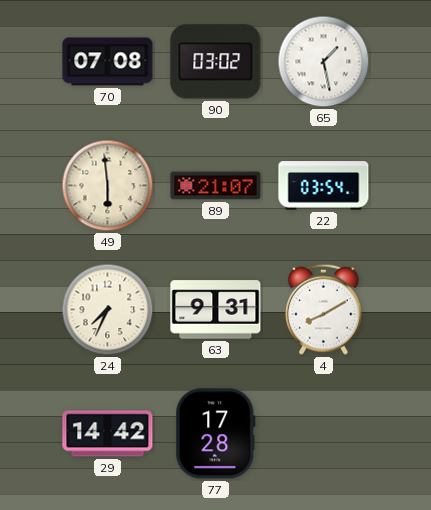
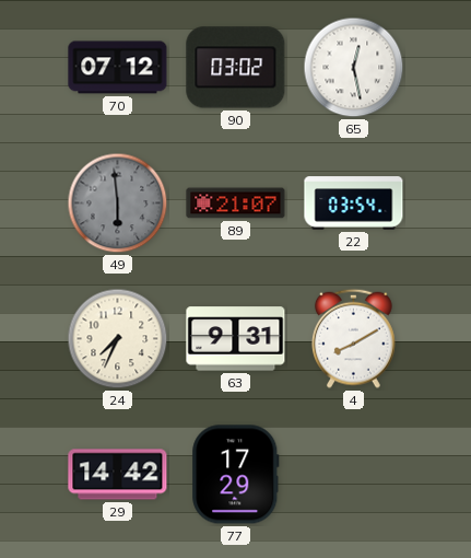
70: 07:08 -> 07:12 (118, 68)
65: 1:28 -> 12:28 (354, 68)
49 dial: cream -> grey (118, 204)
77: 17:28 -> 17:29 (236, 475)
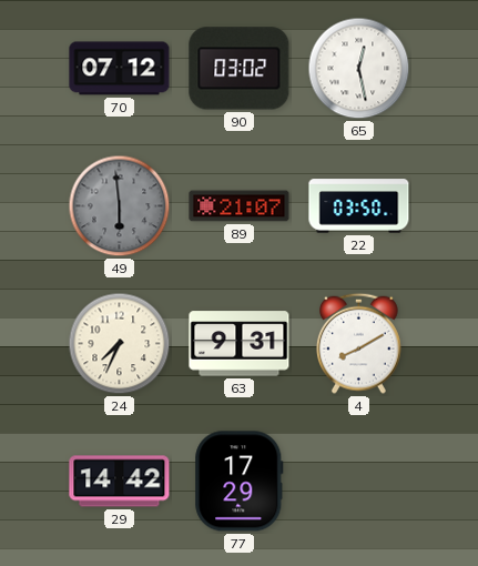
22: 03:54 -> 03:50 (359, 206)
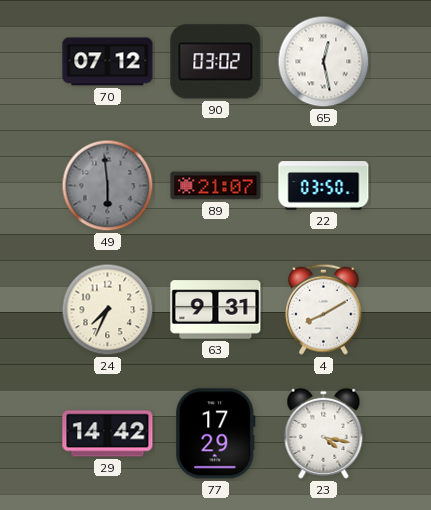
23: none -> 4:17 (324, 433)
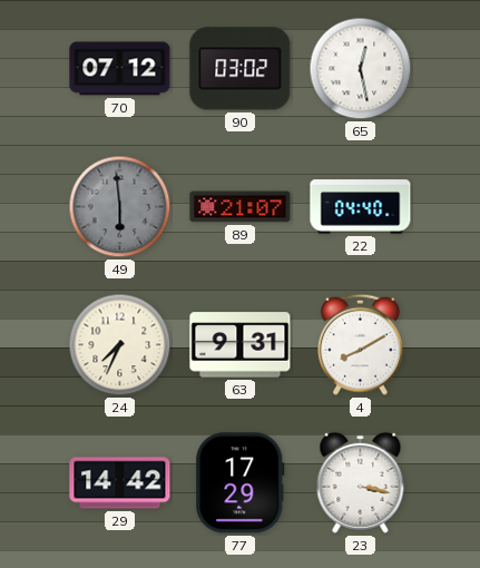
22: 03:50 -> 04:40 (361, 207)
23: 4:17 -> 3:17 (361, 482)
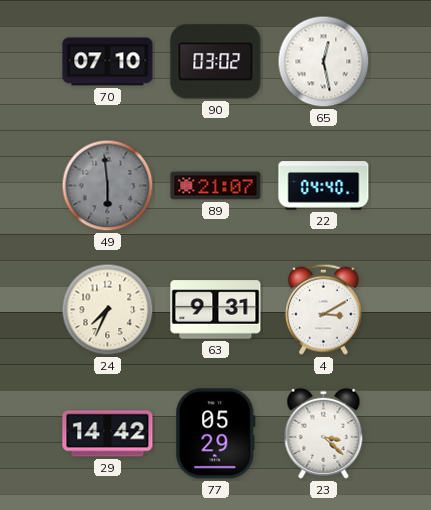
70: 07:12 -> 07:10 (108, 62)
4: 8:10 -> 3:10 (323, 309)
77: 17:29 -> 05:29 (216, 434)
23: 3:17 -> 3:22 (324, 433)
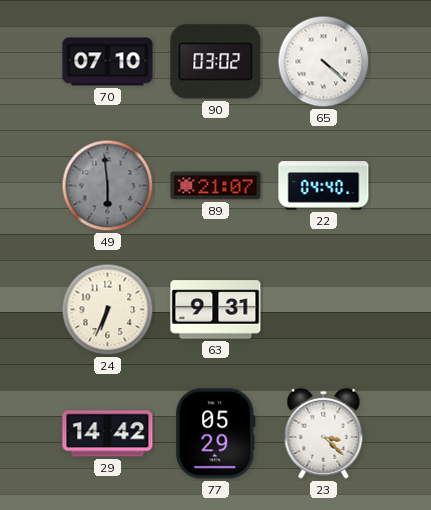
65: 12:28 -> 4:22 (324, 62)
24: 7:34 -> 6:34 (108, 310)
4: 3:10 -> none (323, 309)
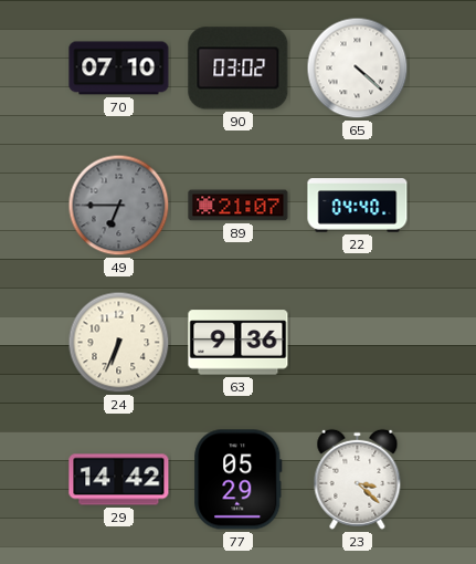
49: 5:59 -> 6:45 (119, 206)
63: 9:31 -> 9:36 (239, 343)
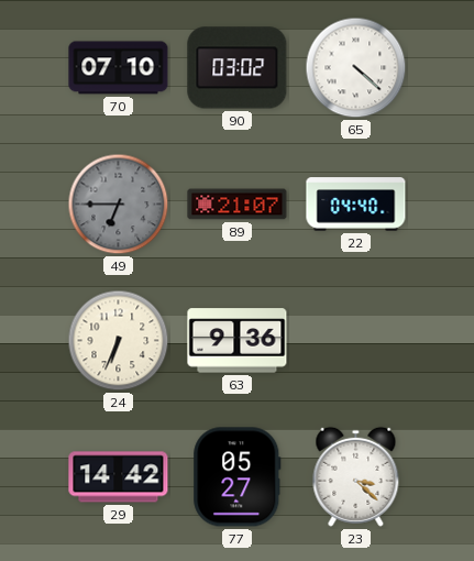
77: 05:29 -> 05:27 (238, 477)
